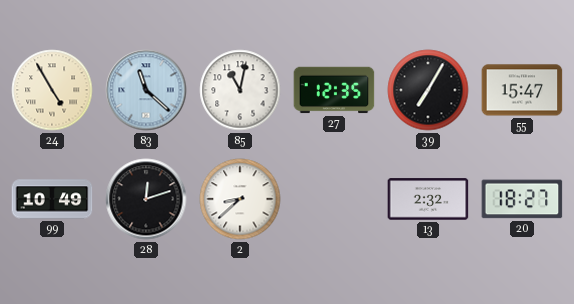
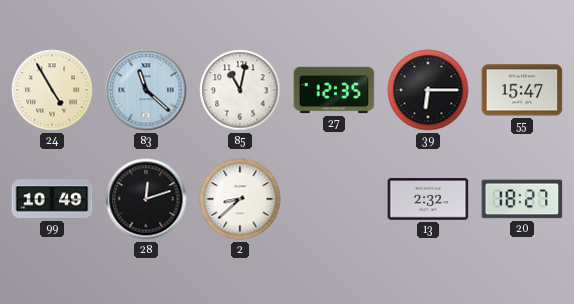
39: 7:05 -> 6:15 (428, 90)
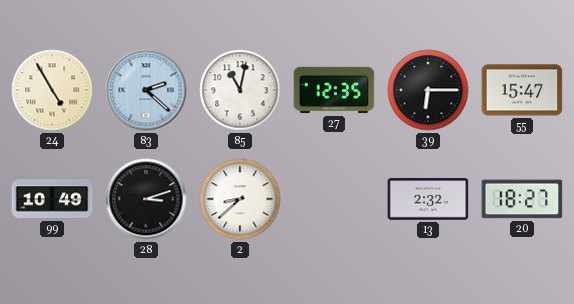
83: 11:22 -> 2:22 (146, 90)
28: 12:12 -> 3:12 (146, 199)
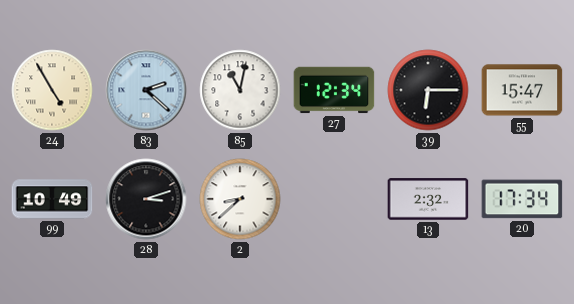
27: 12:35 -> 12:34 (334, 90)
20: 18:27 -> 17:34 (522, 199)
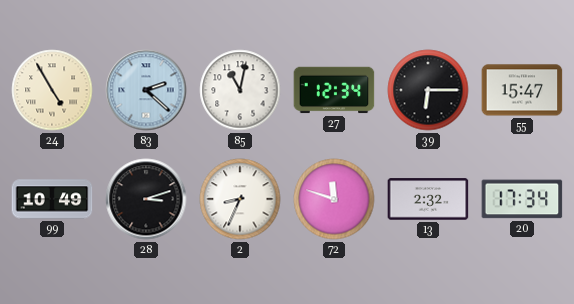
2: 8:38 -> 8:34 (240, 199)
72: none -> 11:48 (334, 199)
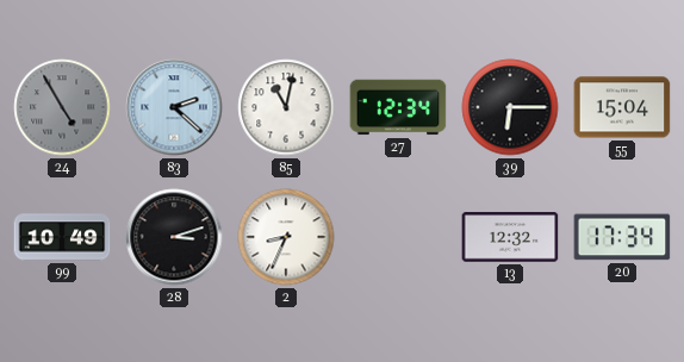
24 dial: cream -> grey (62, 107)
55: 15:47 -> 15:04 (622, 107)
72: 11:48 -> none (334, 199)
13: 2:32 -> 12:32 (510, 237)
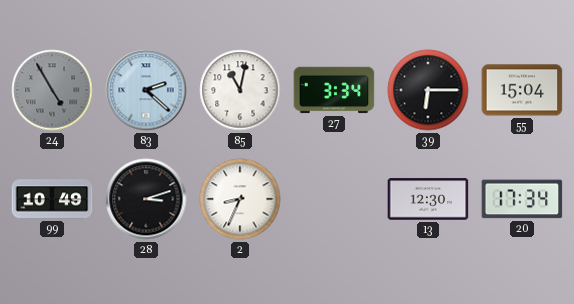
27: 12:34 -> 3:34 (334, 90)
13: 12:32 -> 12:30 (428, 199)
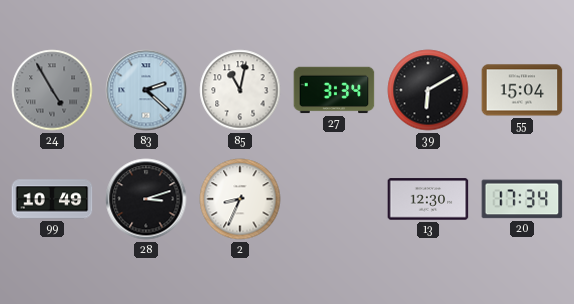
39: 6:15 -> 6:10 (428, 90)
